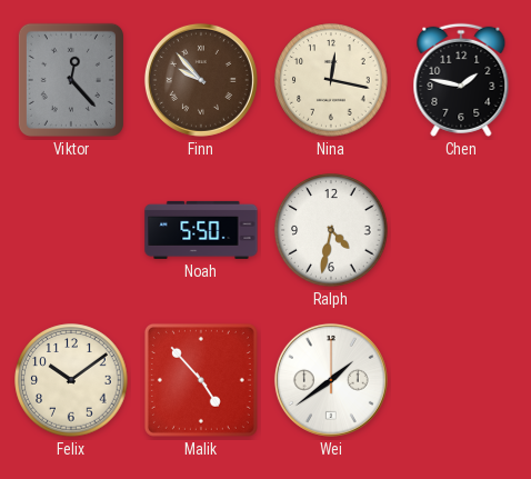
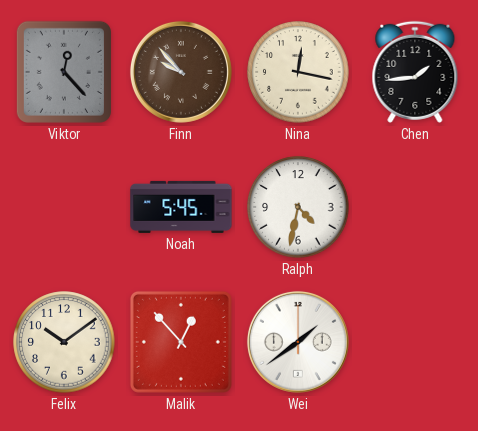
Chen: 1:47 -> 1:44 (415, 72)
Noah: 5:50 -> 5:45 (181, 207)
Malik: 4:53 -> 12:53 (181, 342)
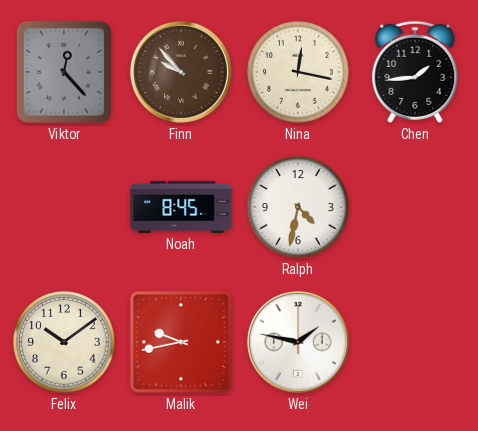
Noah: 5:45 -> 8:45 (181, 207)
Malik: 12:53 -> 9:43 (181, 342)
Wei: 1:39 -> 1:47 (298, 342)
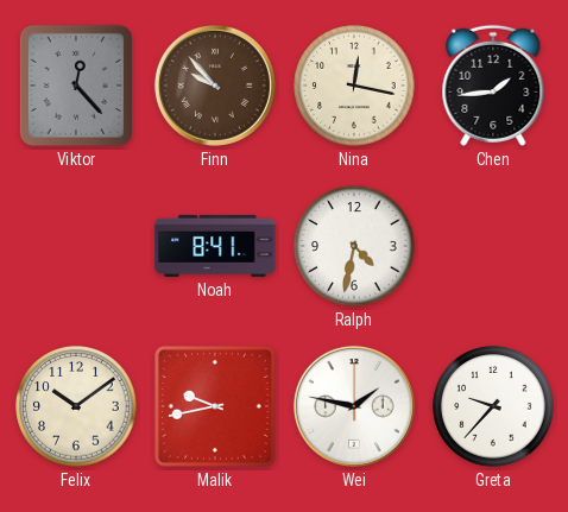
Noah: 8:45 -> 8:41 (215, 246)
Greta: none -> 9:37 (493, 406)
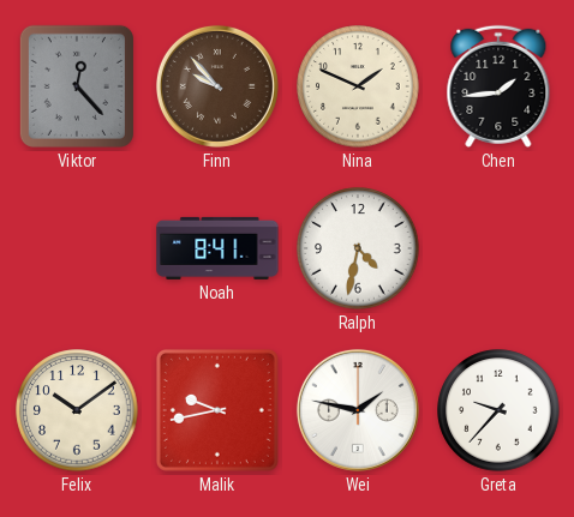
Nina: 12:17 -> 1:49 (358, 86)
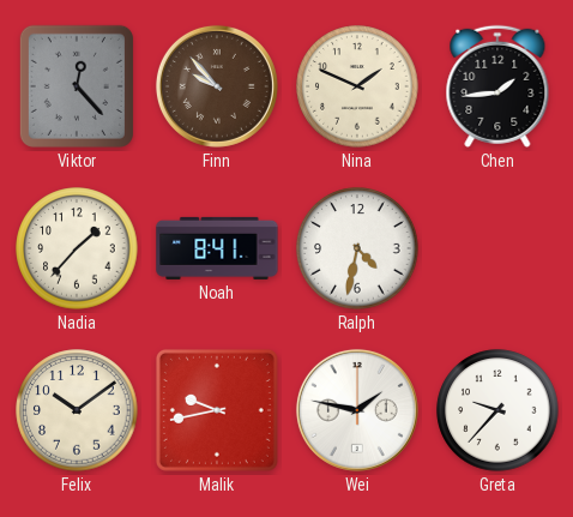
Nadia: none -> 1:37 (77, 248)
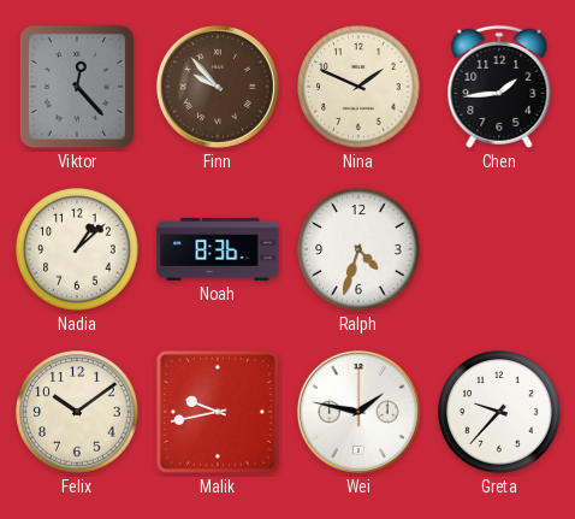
Nadia: 1:37 -> 1:08 (77, 249)
Noah: 8:41 -> 8:36 (218, 249)
Ralph: 4:32 -> 4:33 (358, 249)
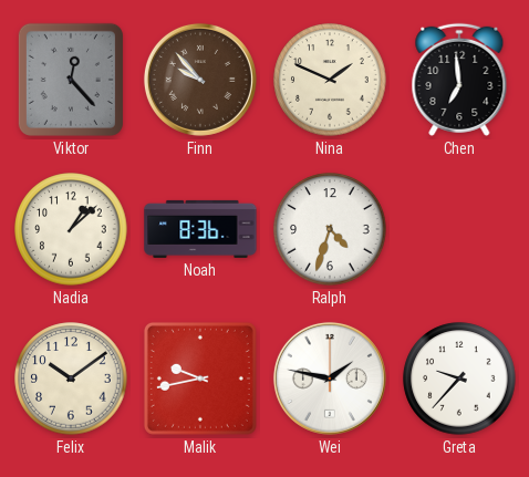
Chen: 1:44 -> 6:59 (459, 80)
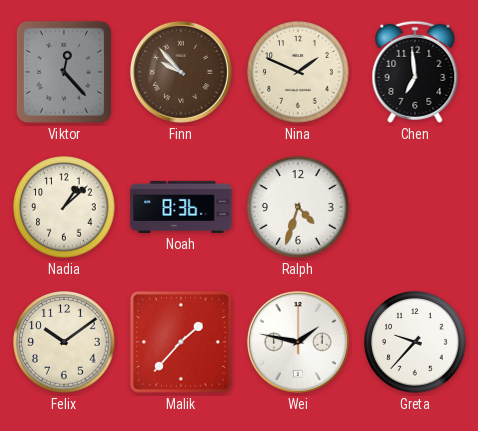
Malik: 9:43 -> 1:37 (181, 342)
